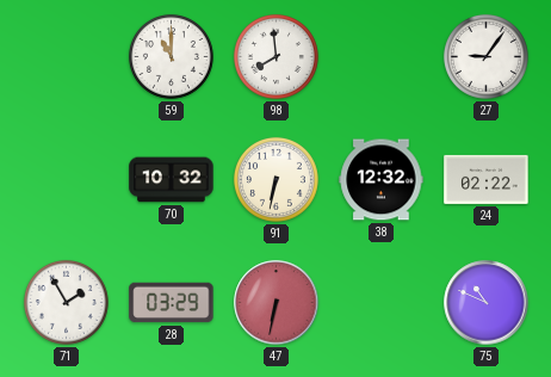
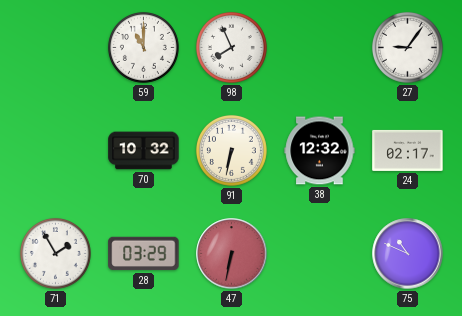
98: 7:59 -> 7:56 (231, 47)
24: 02:22 -> 02:17 (408, 150)
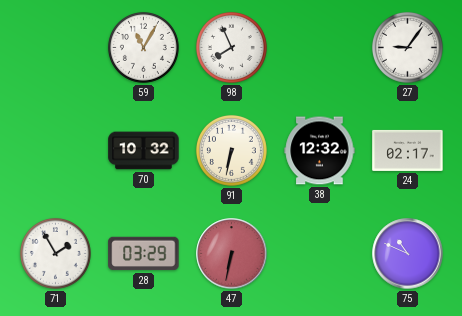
59: 11:00 -> 11:05 (143, 47)
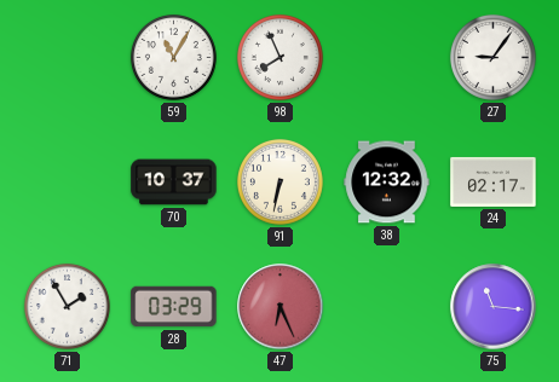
70: 10:32 -> 10:37 (174, 183)
47: 6:32 -> 6:26 (281, 307)
75: 10:49 -> 11:16 (494, 307)
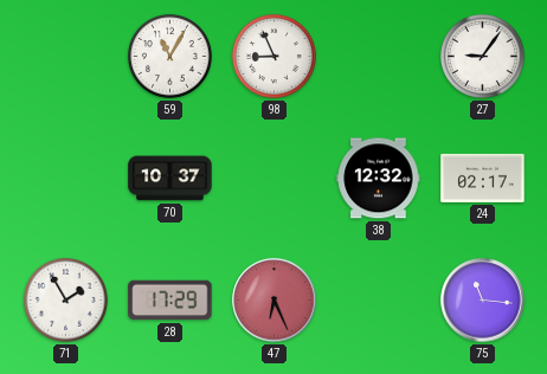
98: 7:56 -> 8:56 (273, 56)
91: 6:32 -> none (279, 181)
28: 03:29 -> 17:29 (170, 301)
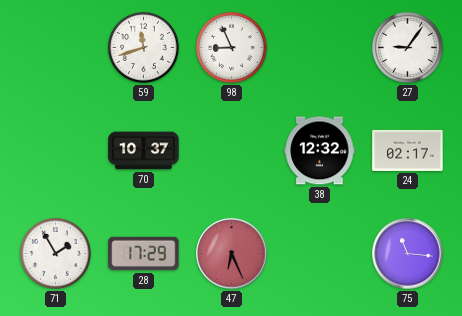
59: 11:05 -> 11:42 (143, 47)
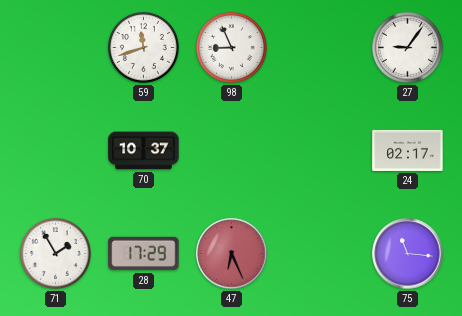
38: 12:32 -> none (320, 151)
